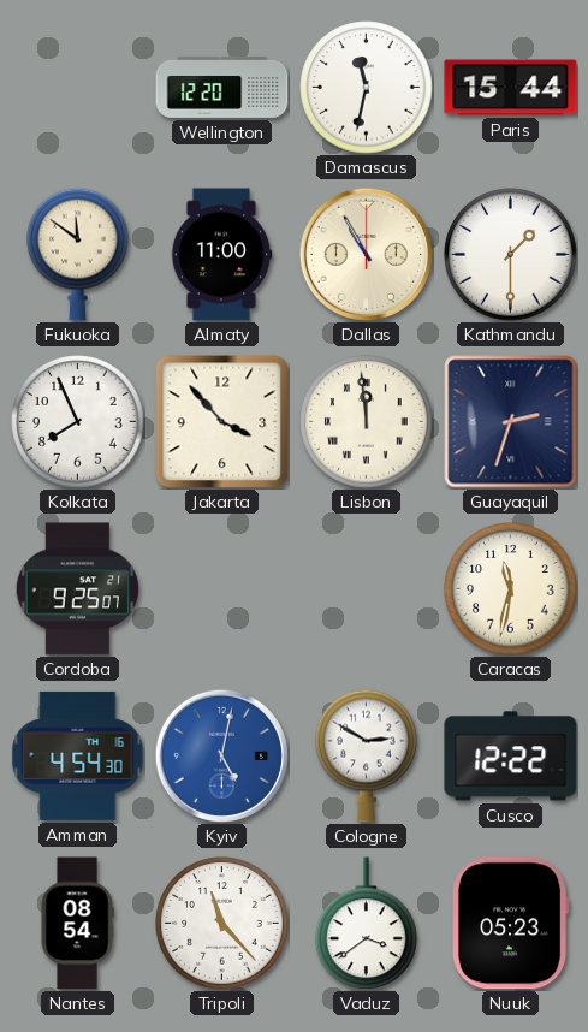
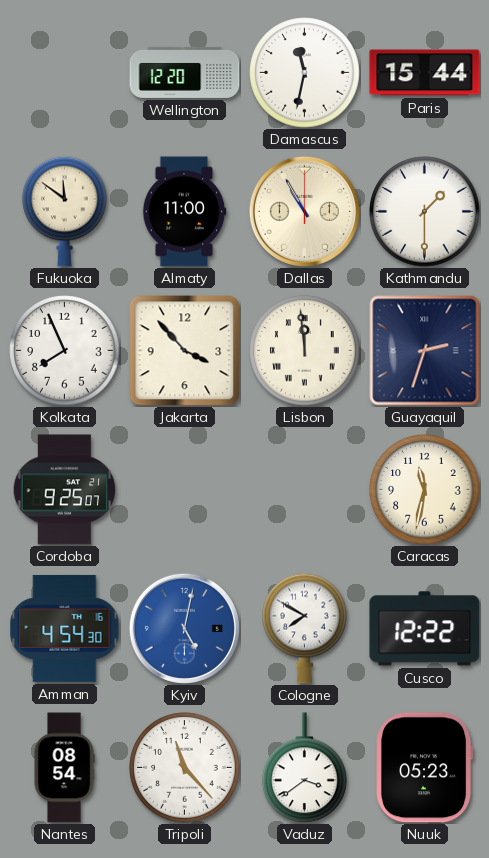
Cologne: 2:50 -> 7:50 (305, 628)
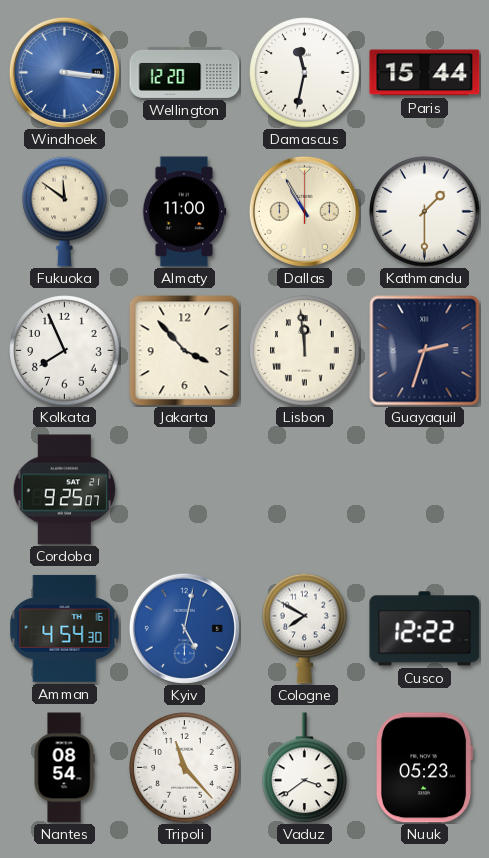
Windhoek: none -> 3:16 (64, 72)
Caracas: 11:32 -> none (425, 490)
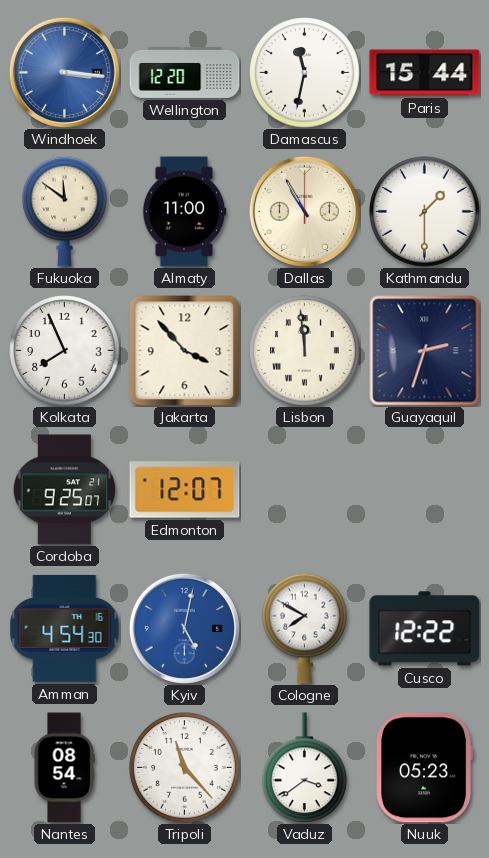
Edmonton: none -> 12:07 (185, 490)
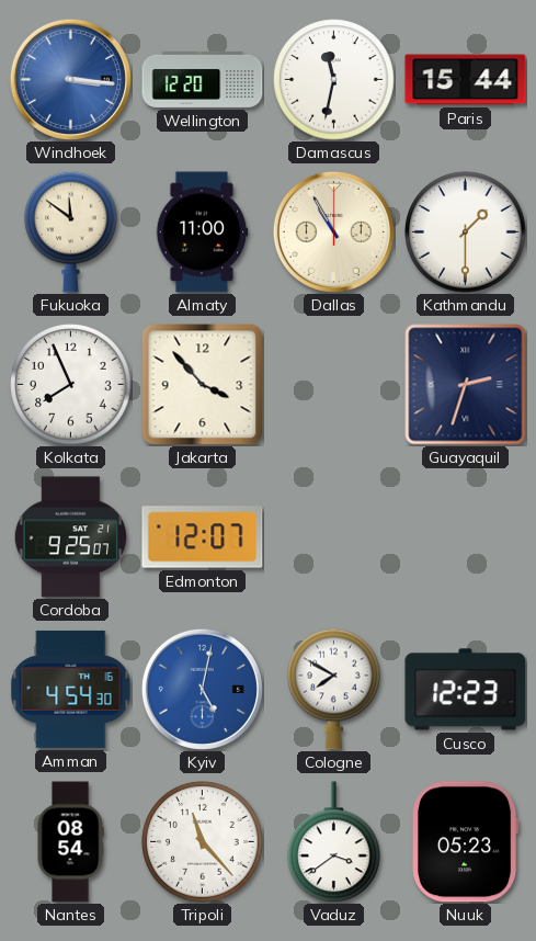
Lisbon: 11:59 -> none (305, 351)
Cusco: 12:22 -> 12:23 (466, 690)
